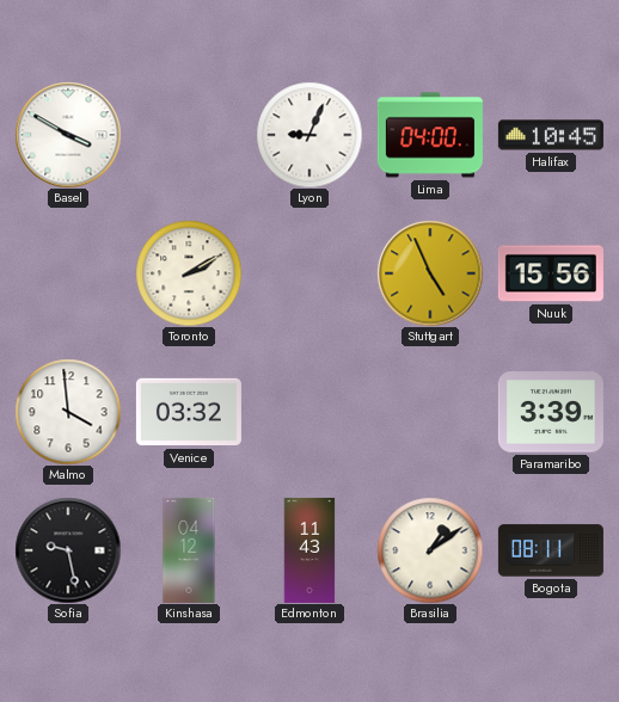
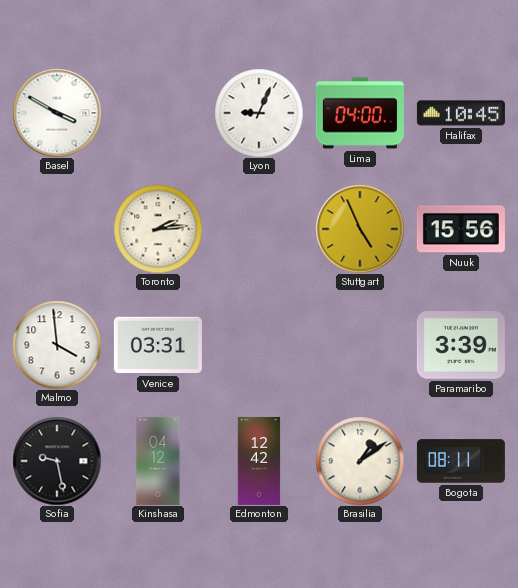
Toronto: 2:10 -> 2:14 (158, 229)
Venice: 03:32 -> 03:31 (158, 345)
Edmonton: 11:43 -> 12:42 (259, 461)
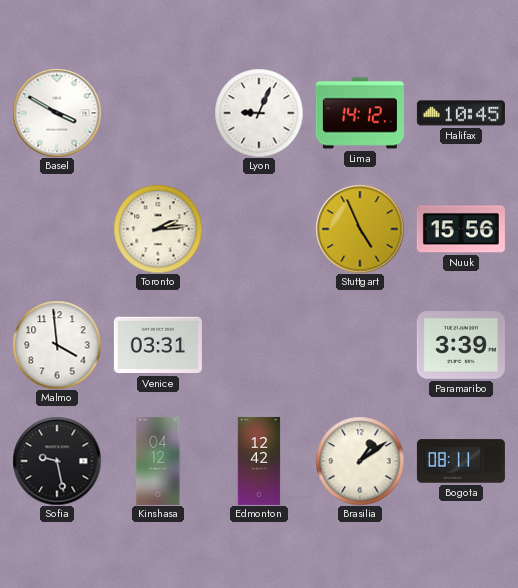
Lima: 04:00 -> 14:12 (360, 113)
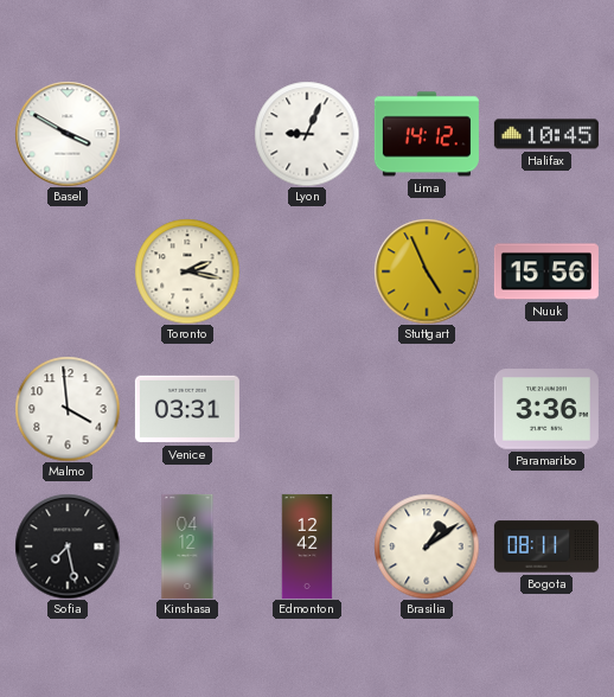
Toronto: 2:14 -> 2:17 (187, 271)
Paramaribo: 3:39 -> 3:36 (546, 409)
Sofia: 9:28 -> 7:28 (68, 546)
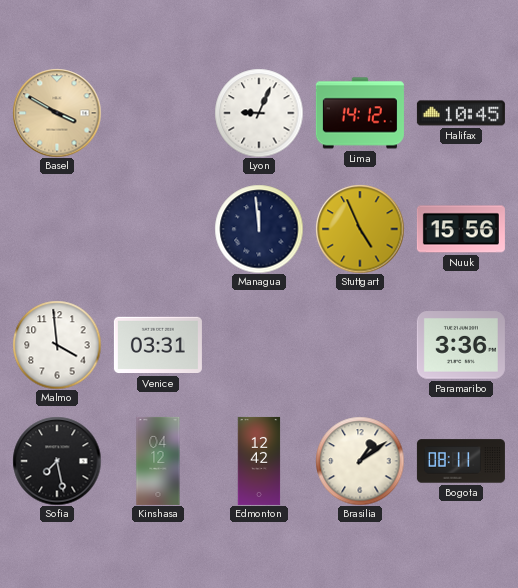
Basel dial: white -> champagne (57, 113)
Toronto: 2:17 -> none (187, 271)
Managua: none -> 11:59 (259, 229)
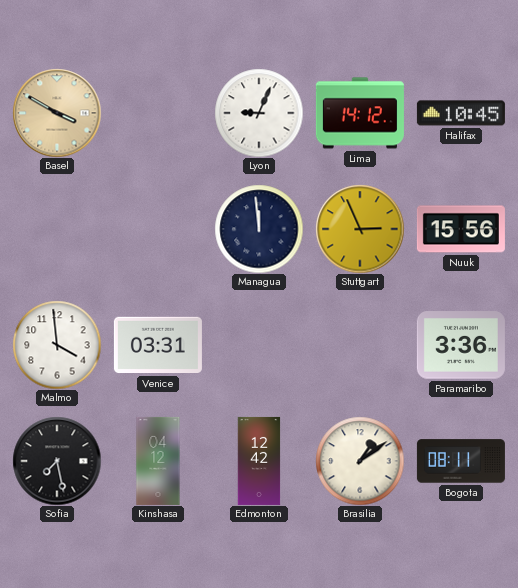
Stuttgart: 4:56 -> 2:56 (360, 229)
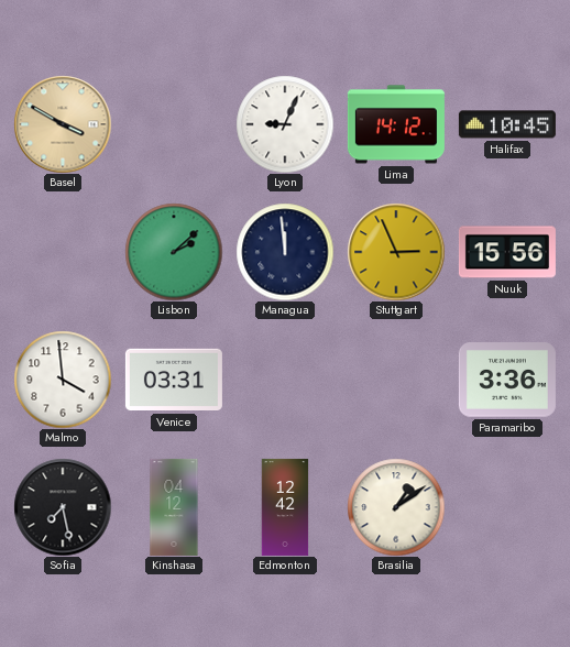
Lisbon: none -> 2:08 (174, 252)
Bogota: 08:11 -> none (461, 461)
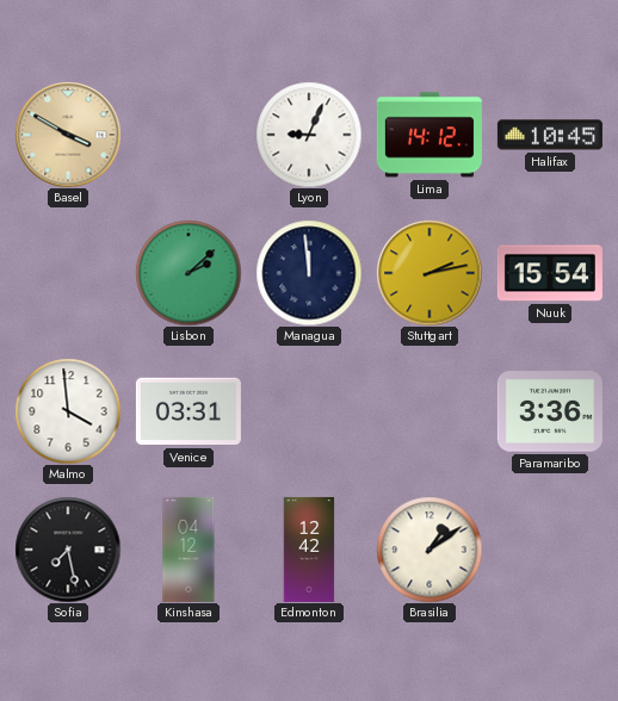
Stuttgart: 2:56 -> 2:13 (429, 273)
Nuuk: 15:56 -> 15:54 (550, 273)
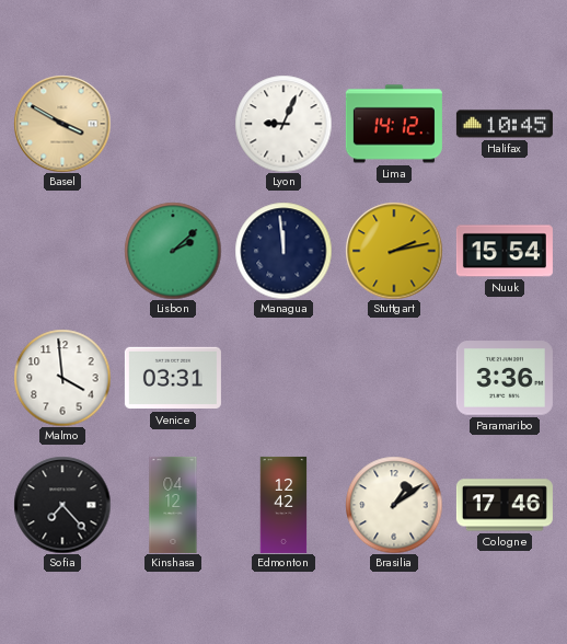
Sofia: 7:28 -> 7:23 (62, 505)
Cologne: none -> 17:46 (505, 505)
